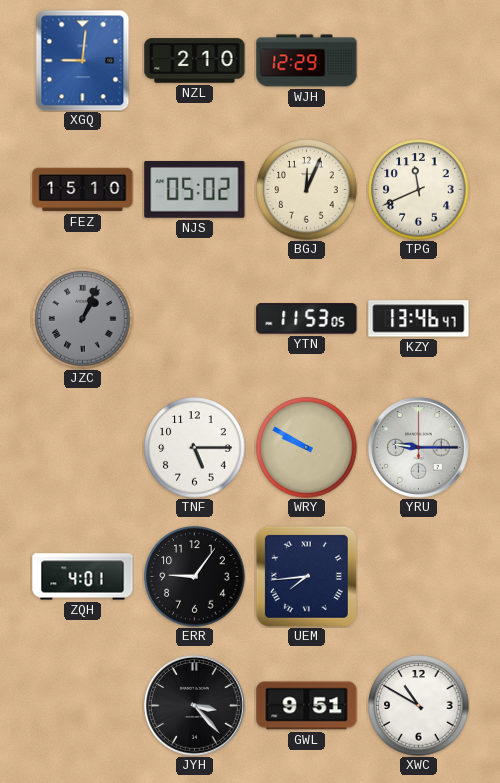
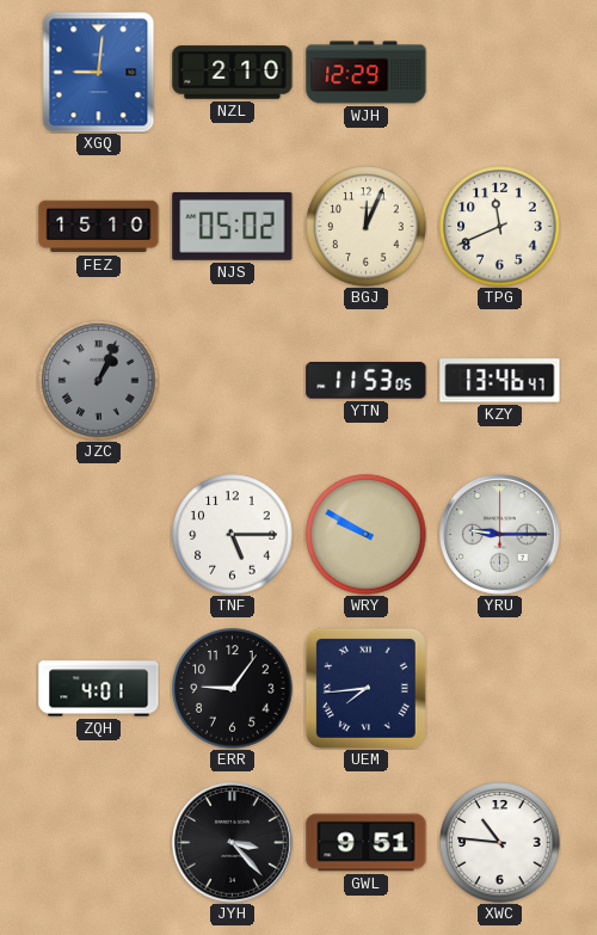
XWC: 10:50 -> 10:46 (500, 843)
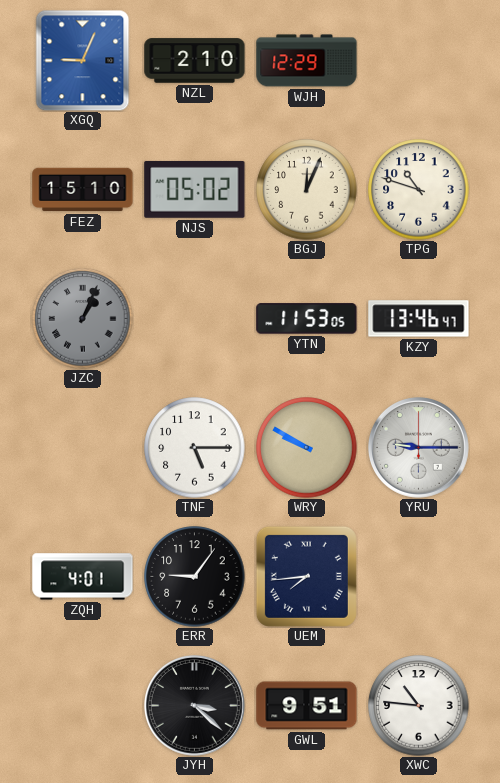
XGQ: 9:01 -> 9:04 (83, 60)
TPG: 11:41 -> 10:48 (419, 190)
JYH: 3:23 -> 3:22 (195, 706)
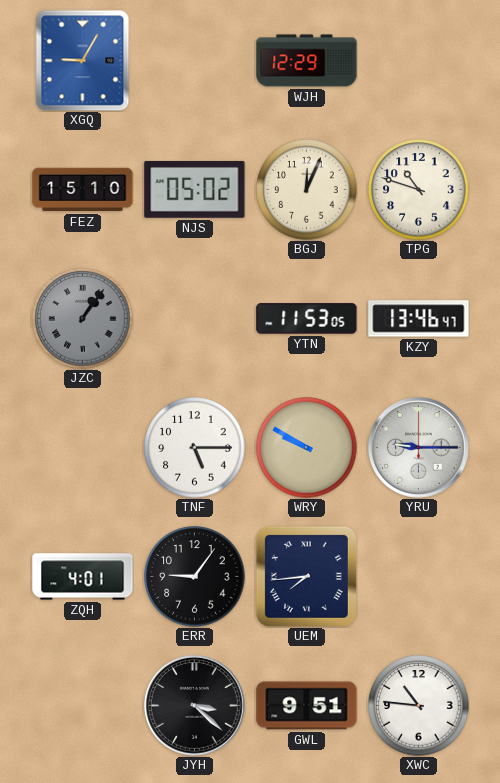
XGQ: 9:04 -> 9:05 (83, 60)
NZL: 2:10 -> none (195, 61)
JZC: 1:04 -> 1:06 (83, 319)
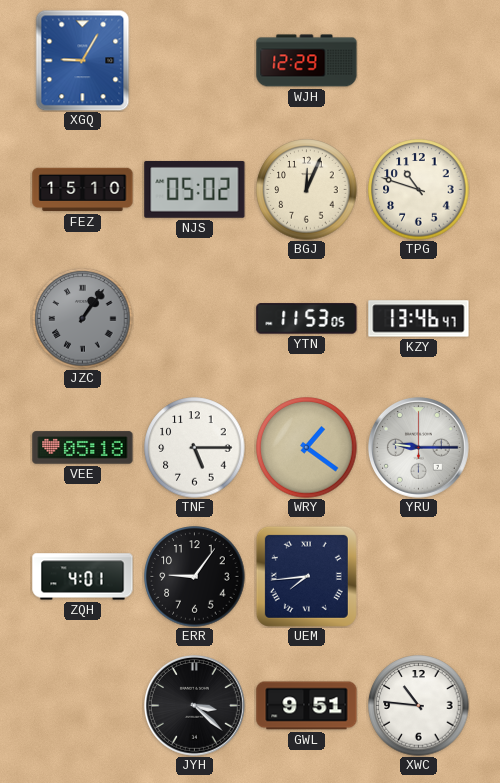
VEE: none -> 05:18 (83, 448)
WRY: 9:50 -> 1:21 (307, 448)
